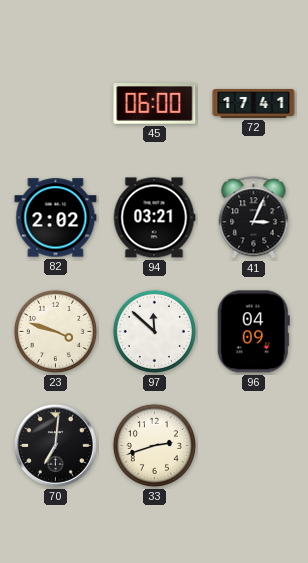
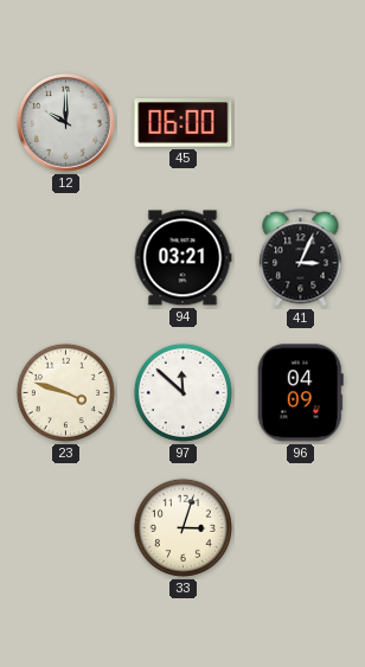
12: none -> 10:00 (65, 122)
72: 17:41 -> none (254, 103)
82: 2:02 -> none (56, 218)
70: 7:01 -> none (55, 445)
33: 2:42 -> 3:03 (182, 527)
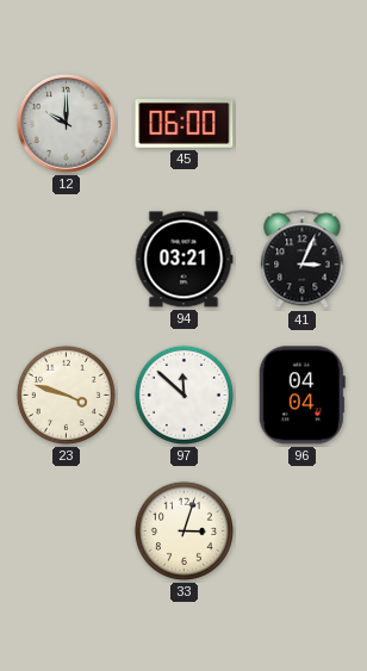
96: 04:09 -> 04:04 (301, 396)
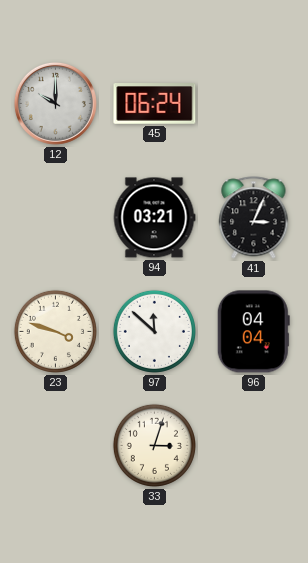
45: 06:00 -> 06:24 (155, 104)
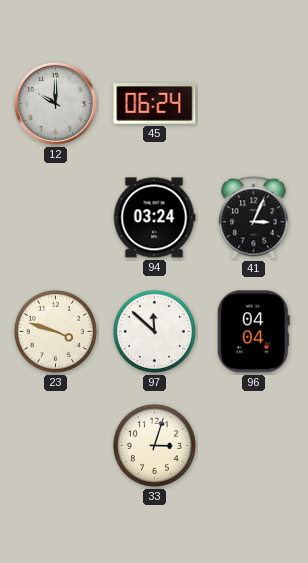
94: 03:21 -> 03:24 (154, 218)
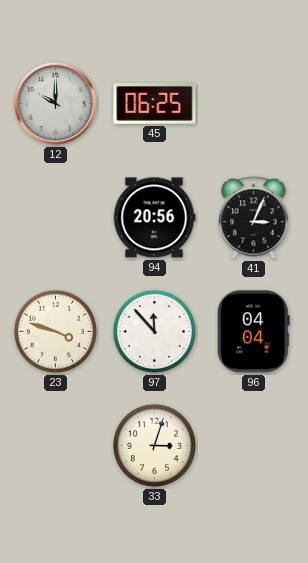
45: 06:24 -> 06:25 (155, 104)
94: 03:24 -> 20:56 (154, 218)
97: 11:52 -> 11:53 (154, 331)
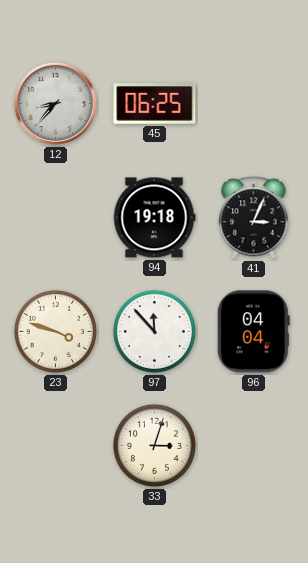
12: 10:00 -> 8:37 (55, 103)
94: 20:56 -> 19:18 (154, 218)
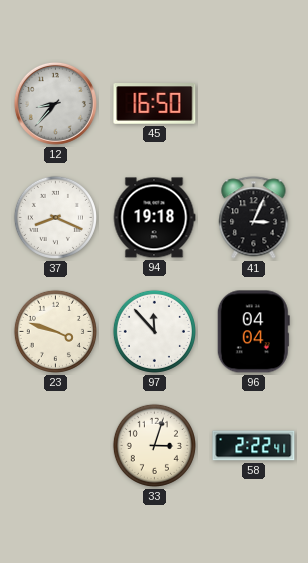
45: 06:25 -> 16:50 (155, 104)
37: none -> 8:19 (55, 217)
58: none -> 2:22 (254, 446)
